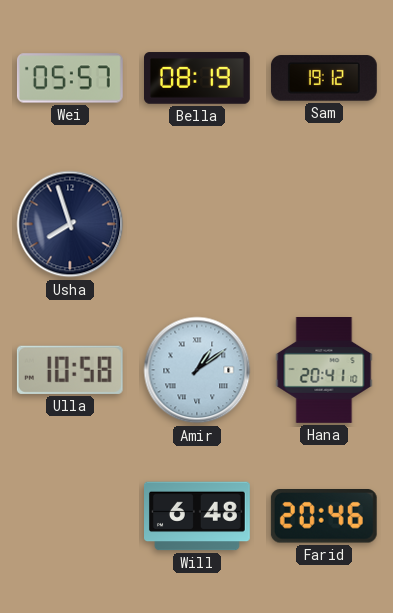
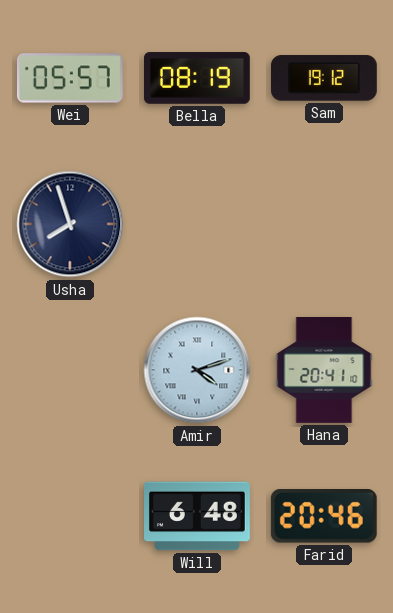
Ulla: 10:58 -> none (70, 370)
Amir: 1:09 -> 4:12 (197, 370)
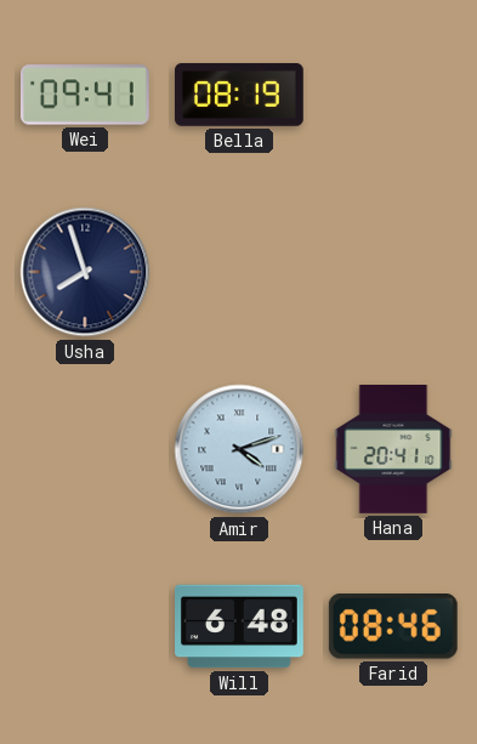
Wei: 05:57 -> 09:41 (85, 95)
Sam: 19:12 -> none (324, 78)
Farid: 20:46 -> 08:46 (393, 627)
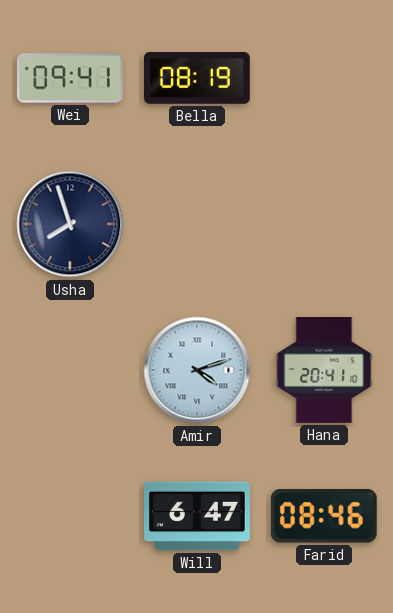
Will: 6:48 -> 6:47 (198, 516)
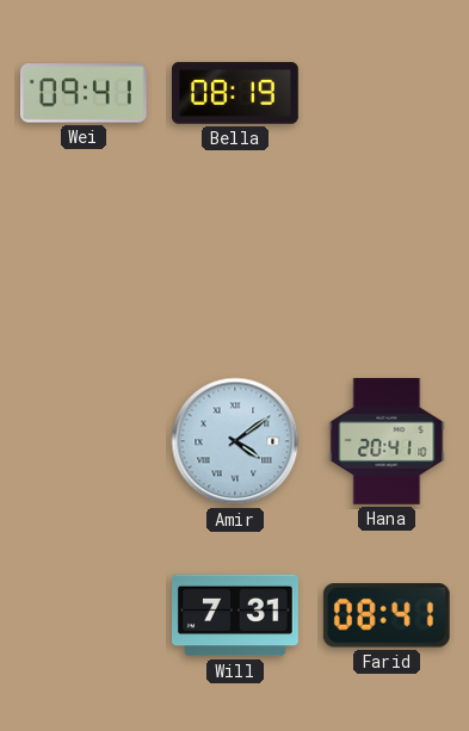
Usha: 7:57 -> none (70, 224)
Amir: 4:12 -> 4:09 (235, 441)
Will: 6:47 -> 7:31 (236, 615)
Farid: 08:46 -> 08:41 (387, 617)
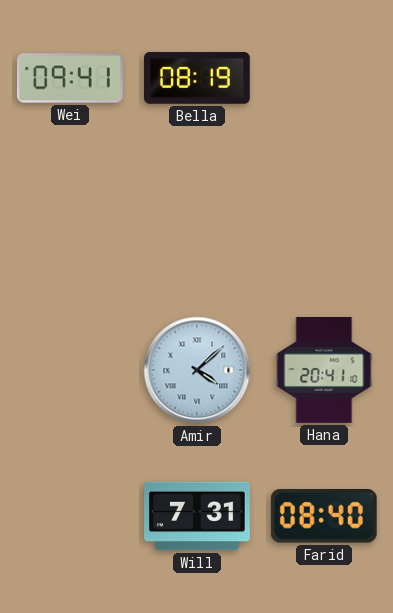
Amir: 4:09 -> 4:08 (197, 370)
Farid: 08:41 -> 08:40 (324, 517)
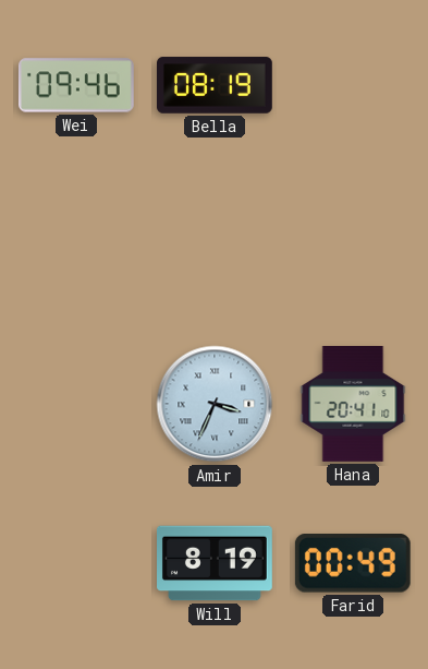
Wei: 09:41 -> 09:46 (76, 85)
Amir: 4:08 -> 3:34 (215, 404)
Will: 7:31 -> 8:19 (216, 563)
Farid: 08:40 -> 00:49 (353, 564)
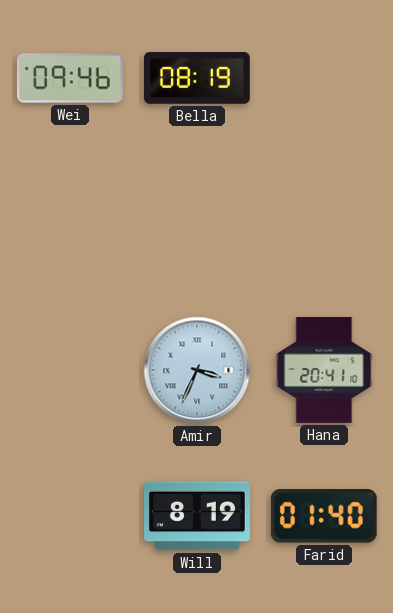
Farid: 00:49 -> 01:40 (324, 517)
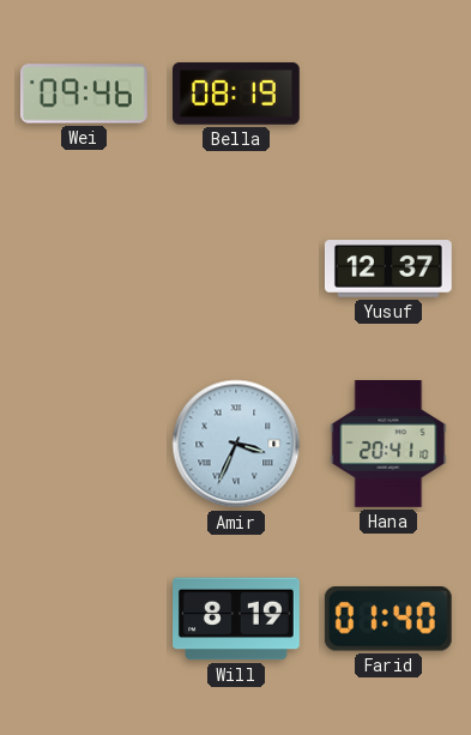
Yusuf: none -> 12:37 (388, 269)
